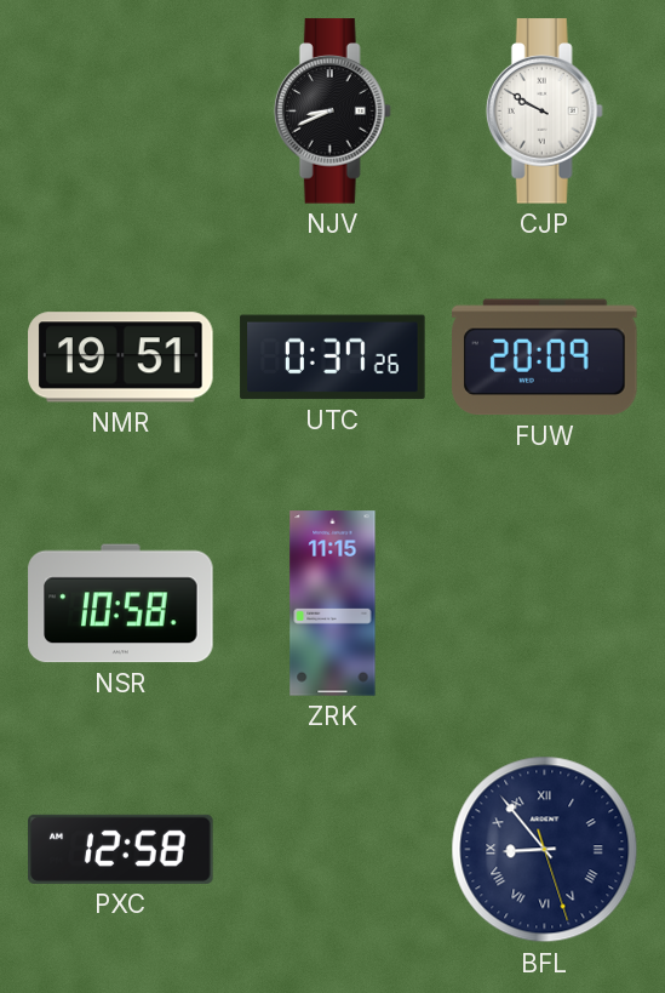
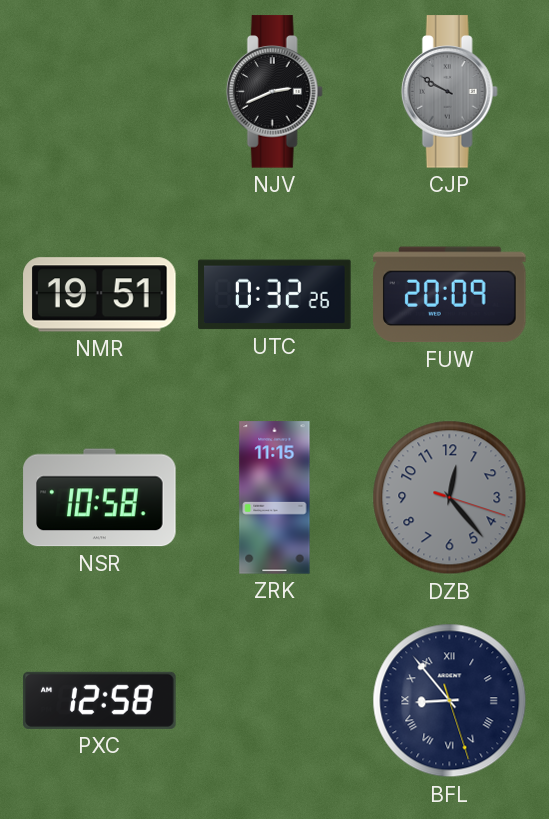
NJV: 8:41 -> 2:41 (274, 92)
CJP dial: white -> grey (449, 92)
UTC: 0:37 -> 0:32 (275, 295)
DZB: none -> 12:23 (450, 498)
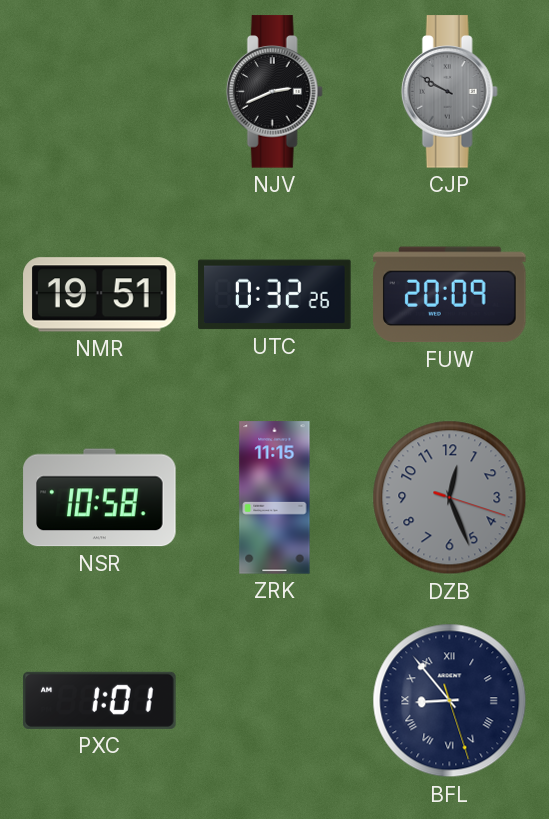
DZB: 12:23 -> 12:26 (450, 498)
PXC: 12:58 -> 1:01 (100, 700)
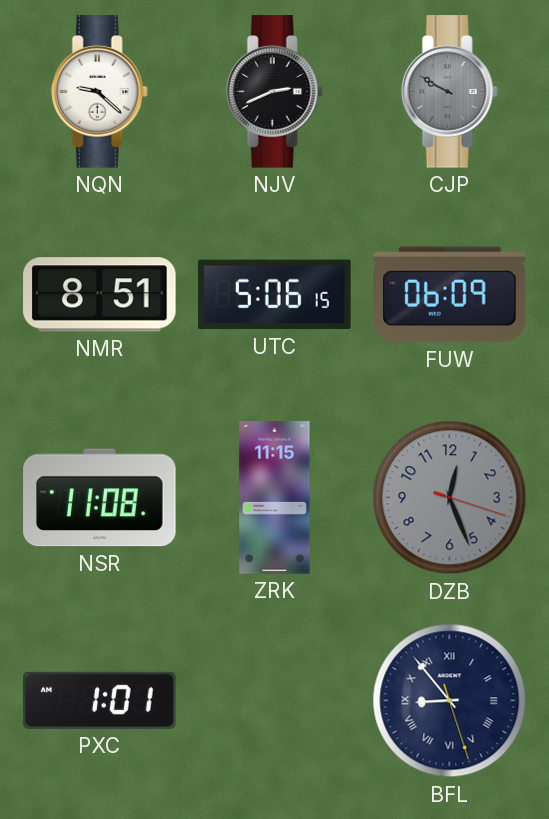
NQN: none -> 9:22 (99, 92)
NMR: 19:51 -> 8:51 (100, 295)
UTC: 0:32 -> 5:06 (275, 295)
FUW: 20:09 -> 06:09 (450, 295)
NSR: 10:58 -> 11:08 (100, 498)
